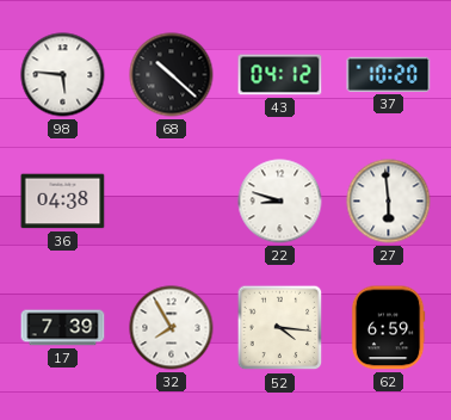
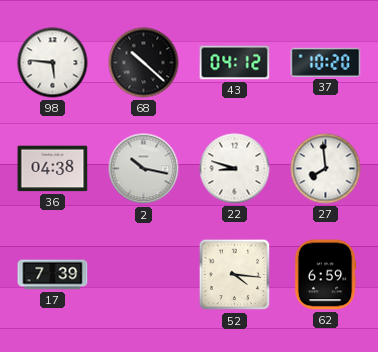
2: none -> 10:17 (144, 169)
27: 5:59 -> 7:59 (326, 169)
32: 7:55 -> none (172, 328)
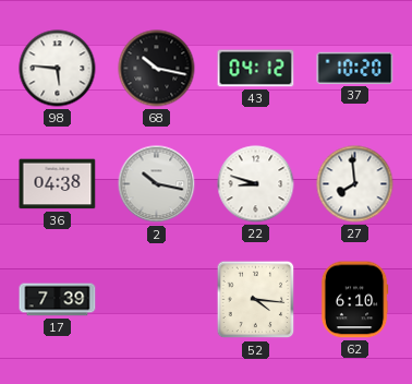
68: 10:22 -> 10:17 (157, 69)
62: 6:59 -> 6:10 (354, 300)
